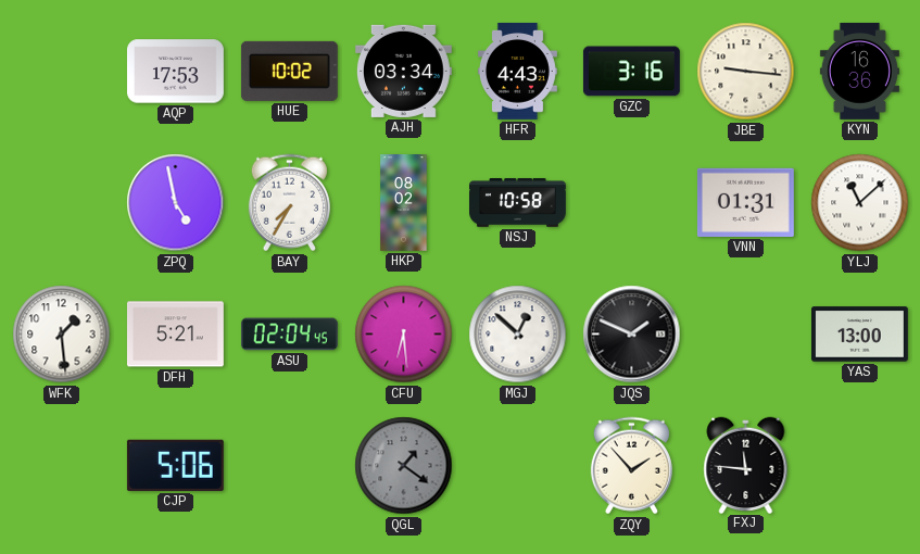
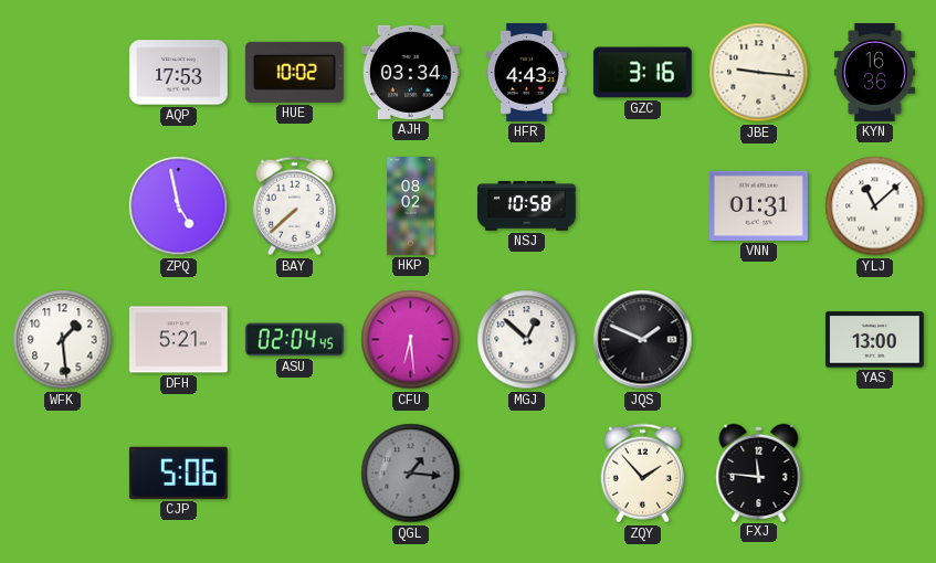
BAY: 7:35 -> 7:38 (294, 206)
QGL: 1:21 -> 1:16 (411, 474)
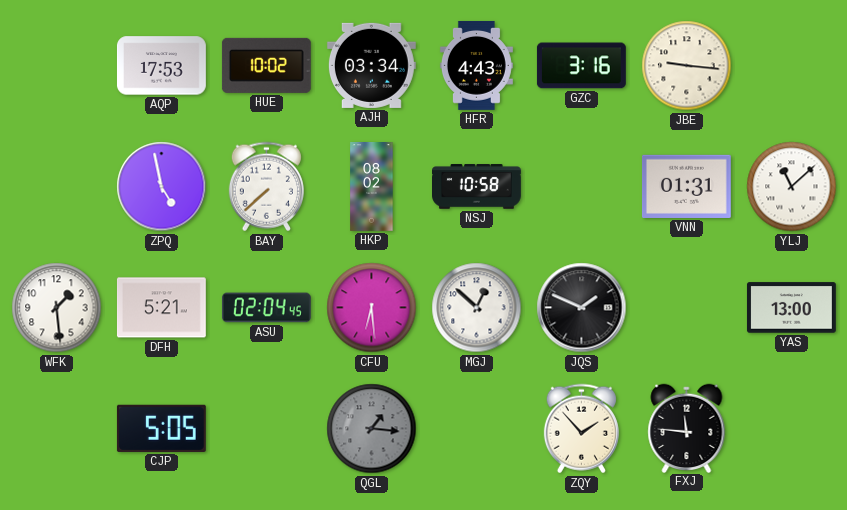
KYN: 16:36 -> none (874, 72)
CJP: 5:06 -> 5:05 (161, 428)
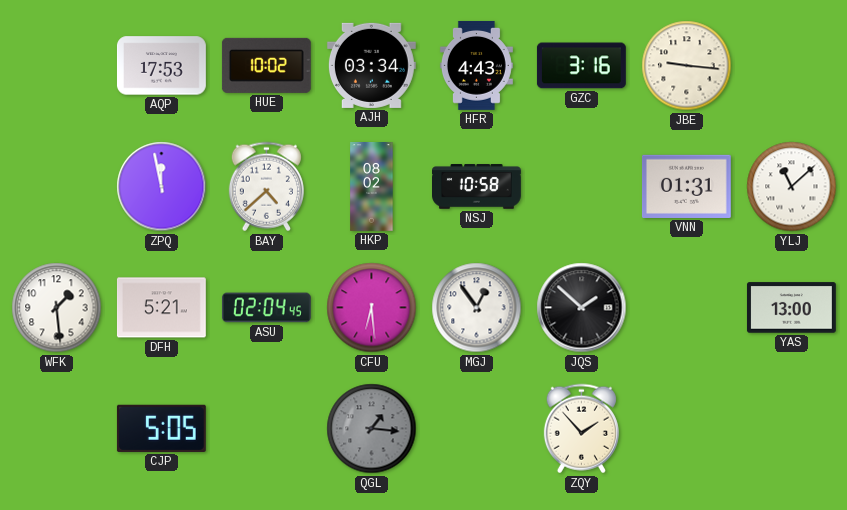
ZPQ: 4:58 -> 11:58 (162, 187)
BAY: 7:38 -> 4:38 (266, 187)
MGJ: 12:52 -> 12:54 (477, 308)
JQS: 1:49 -> 1:52 (582, 308)
FXJ: 11:46 -> none (687, 428)
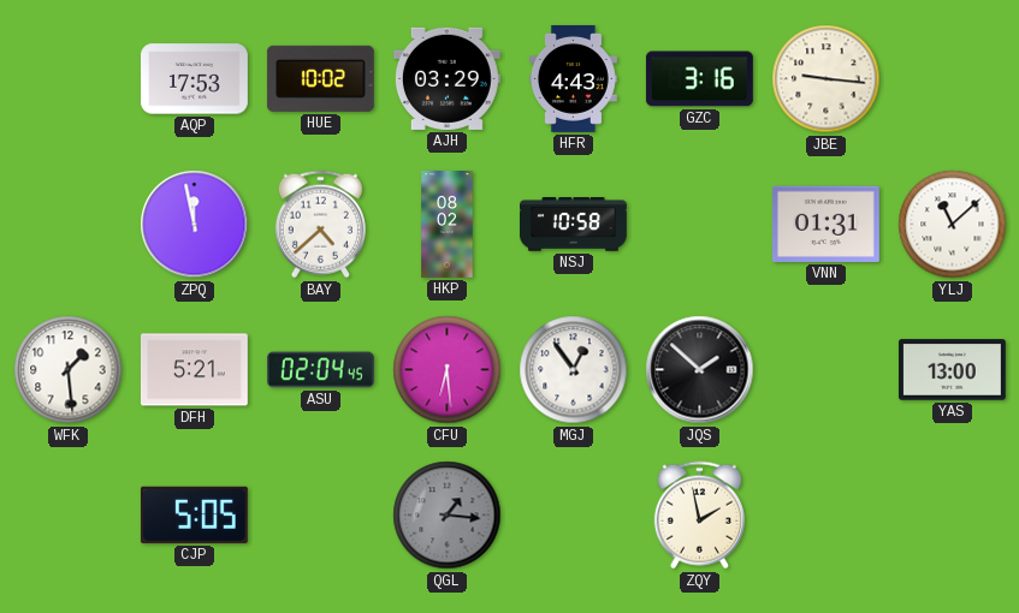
AJH: 03:34 -> 03:29 (446, 78)
ZQY: 1:53 -> 1:58 (699, 516)
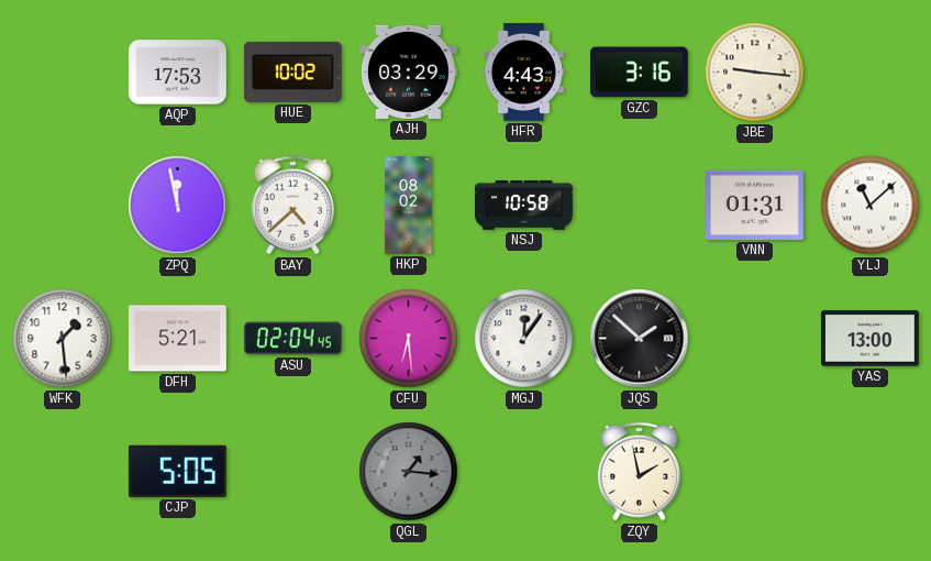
MGJ: 12:54 -> 12:06 (524, 339)
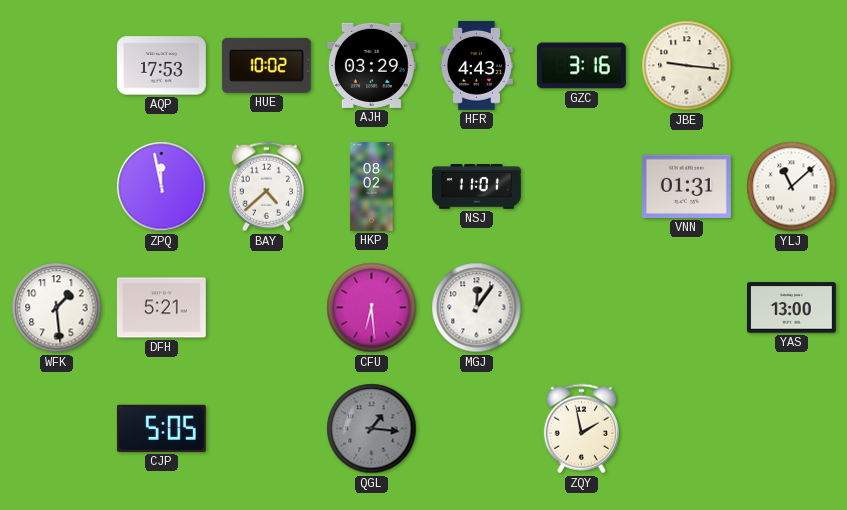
NSJ: 10:58 -> 11:01 (477, 187)
ASU: 02:04 -> none (292, 339)
JQS: 1:52 -> none (640, 339)
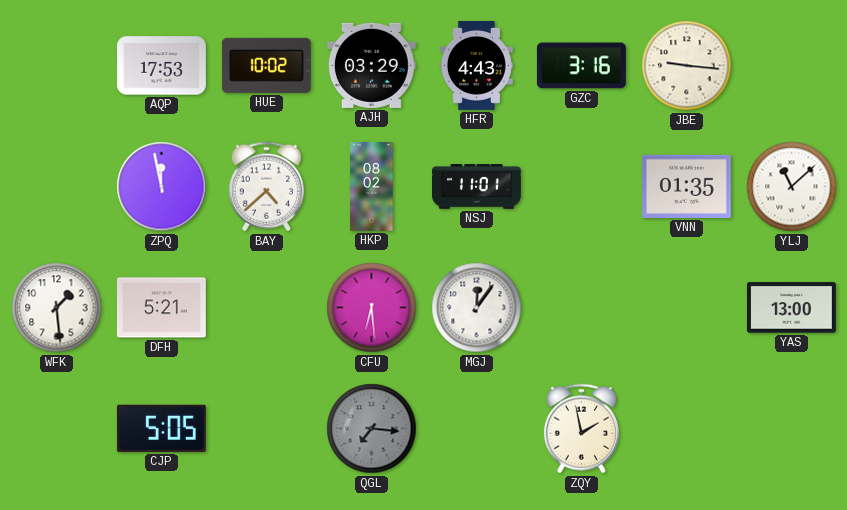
VNN: 01:31 -> 01:35 (686, 186)
QGL: 1:16 -> 7:16 (372, 429)
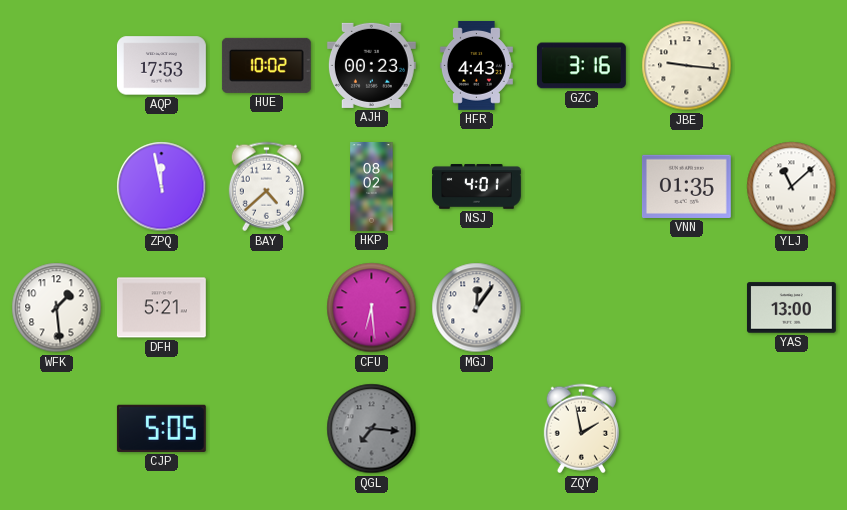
AJH: 03:29 -> 00:23 (371, 65)
NSJ: 11:01 -> 4:01 (477, 187)
